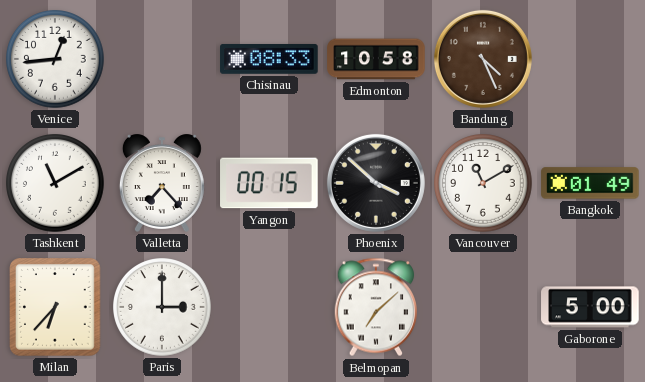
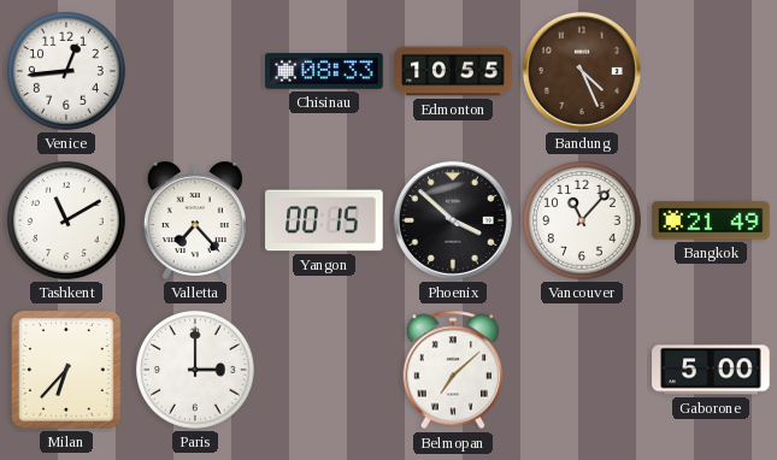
Edmonton: 10:58 -> 10:55 (453, 71)
Vancouver: 11:10 -> 11:07 (583, 222)
Bangkok: 01:49 -> 21:49 (711, 220)
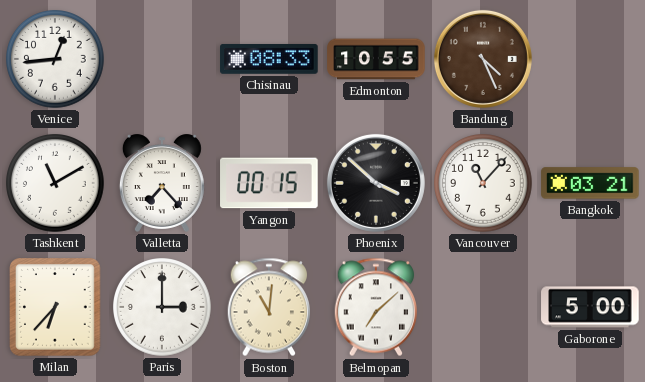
Bangkok: 21:49 -> 03:21 (590, 183)
Boston: none -> 11:01 (269, 307)
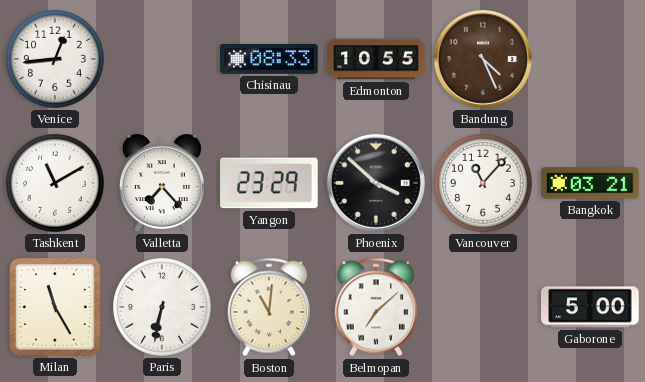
Yangon: 00:15 -> 23:29 (269, 183)
Milan: 6:37 -> 11:25 (55, 307)
Paris: 3:00 -> 6:32 (163, 308)
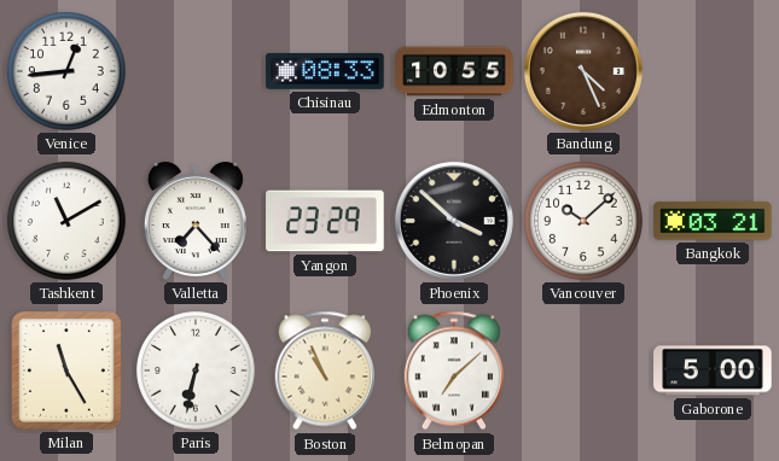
Vancouver: 11:07 -> 10:08 (585, 222)
Boston: 11:01 -> 10:56 (325, 370)
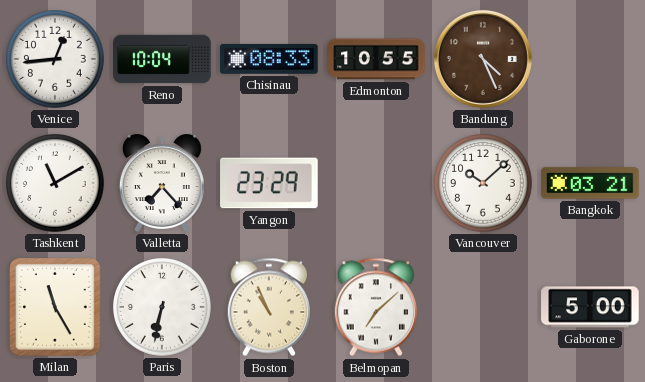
Reno: none -> 10:04 (162, 59)
Phoenix: 3:52 -> none (454, 221)
